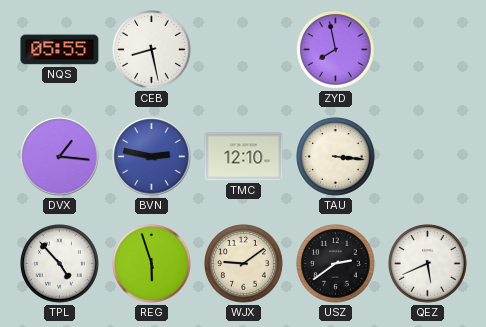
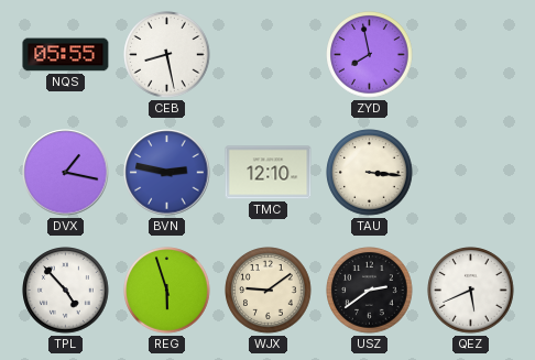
DVX: 1:16 -> 1:17 (66, 173)
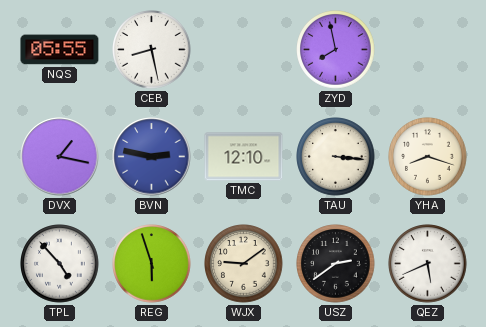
YHA: none -> 8:18 (428, 157)
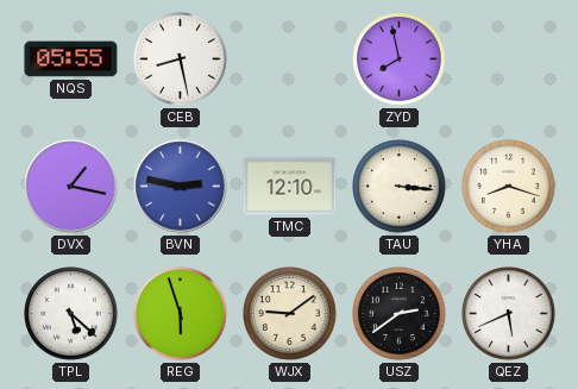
TPL: 4:53 -> 5:22 (71, 314)
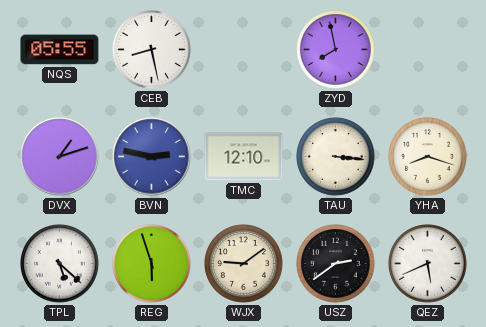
DVX: 1:17 -> 1:12 (60, 157)
